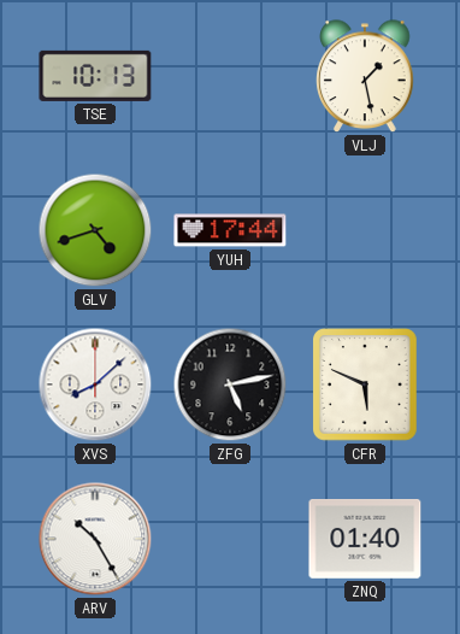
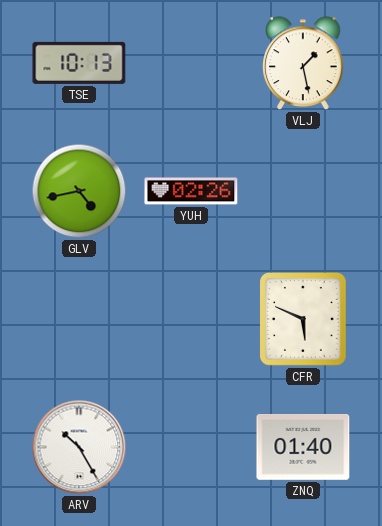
GLV: 4:42 -> 4:43 (79, 191)
YUH: 17:44 -> 02:26 (191, 191)
XVS: 8:08 -> none (95, 384)
ZFG: 5:13 -> none (230, 384)
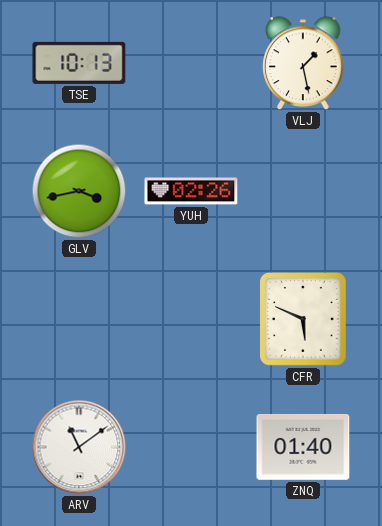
GLV: 4:43 -> 3:43 (79, 191)
ARV: 10:25 -> 11:09 (79, 447)
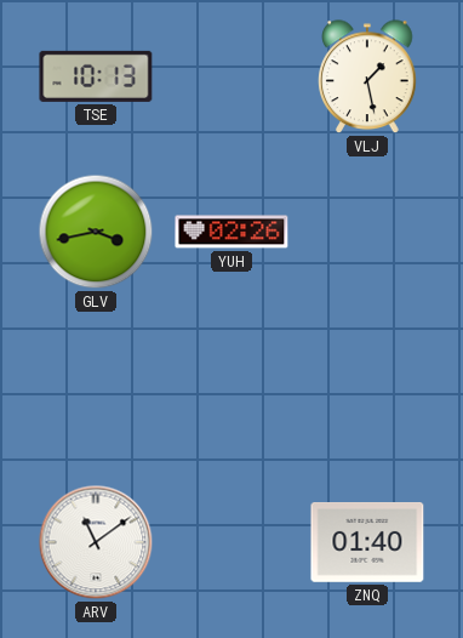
CFR: 5:49 -> none (304, 320)
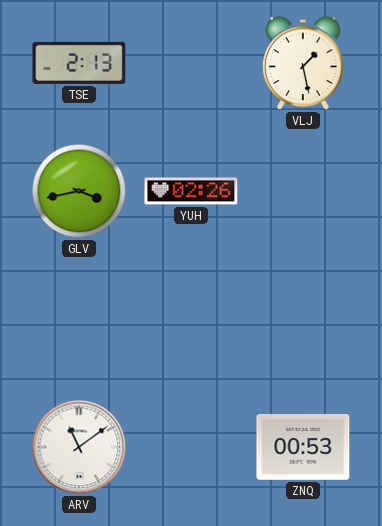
TSE: 10:13 -> 2:13 (79, 63)
ZNQ: 01:40 -> 00:53 (303, 448)
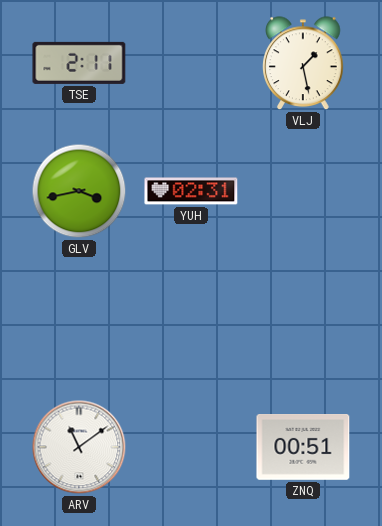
TSE: 2:13 -> 2:11 (79, 63)
YUH: 02:26 -> 02:31 (191, 191)
ZNQ: 00:53 -> 00:51 (303, 448)
